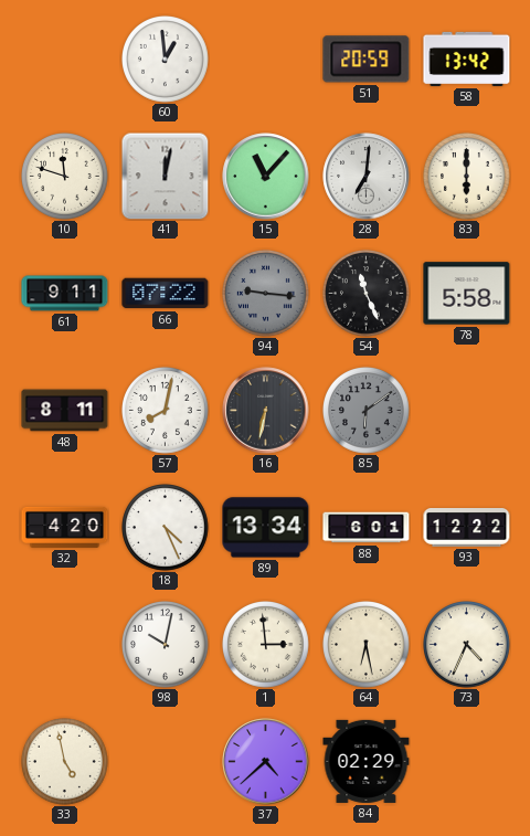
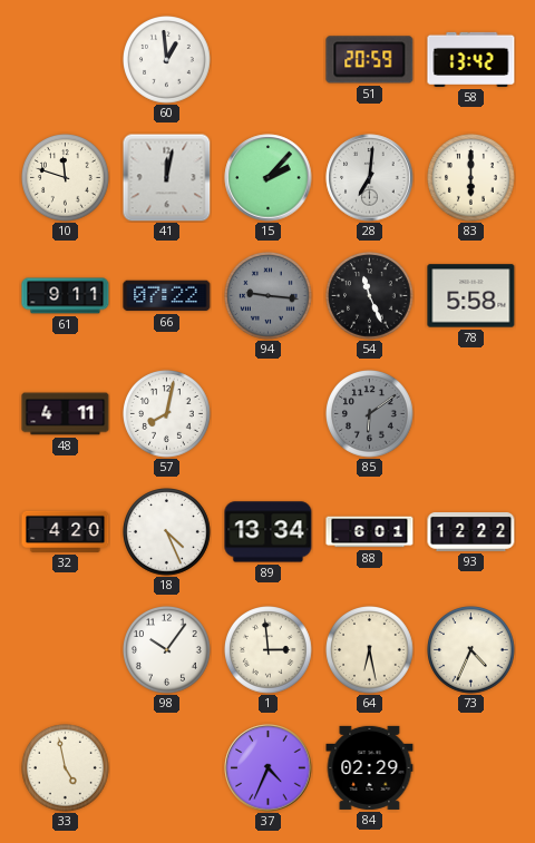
15: 11:07 -> 2:07 (269, 178)
48: 8:11 -> 4:11 (66, 414)
16: 6:32 -> none (266, 411)
98: 10:02 -> 10:06 (167, 650)
37: 4:38 -> 4:34 (269, 768)
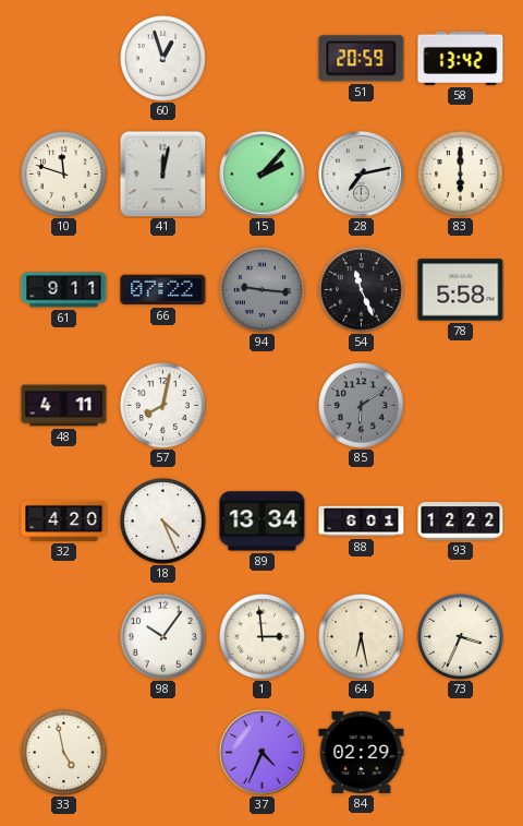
60: 12:59 -> 12:57 (163, 59)
28: 7:01 -> 7:13 (362, 175)
73: 4:34 -> 3:34 (461, 637)
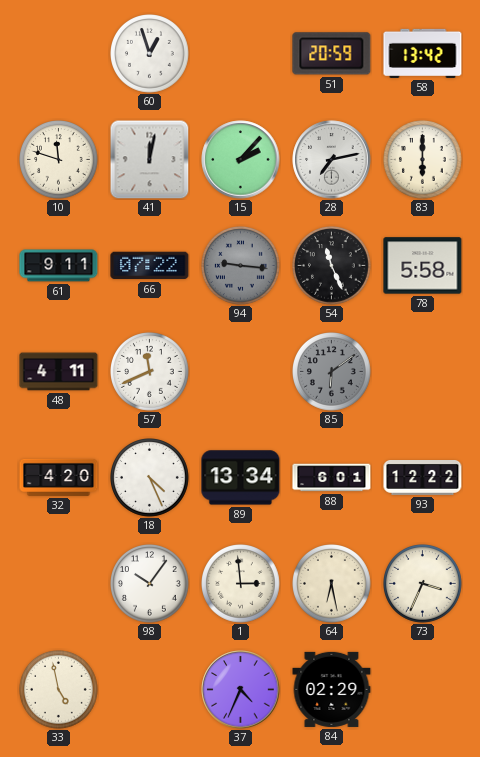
57: 8:02 -> 11:41 (150, 372)
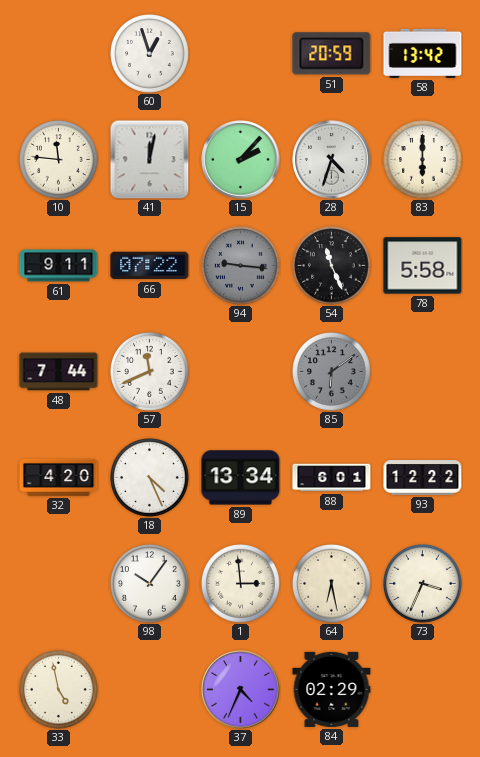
10: 11:48 -> 11:46 (59, 160)
28: 7:13 -> 4:33 (332, 160)
48: 4:11 -> 7:44 (59, 372)
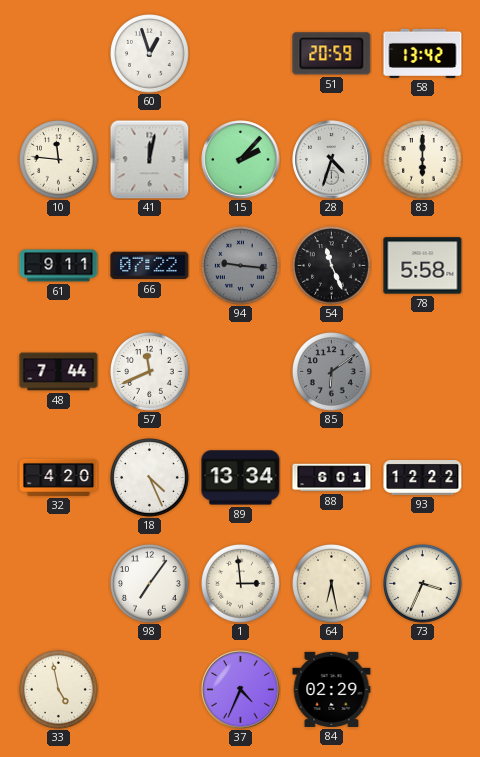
98: 10:06 -> 7:06 (150, 584)
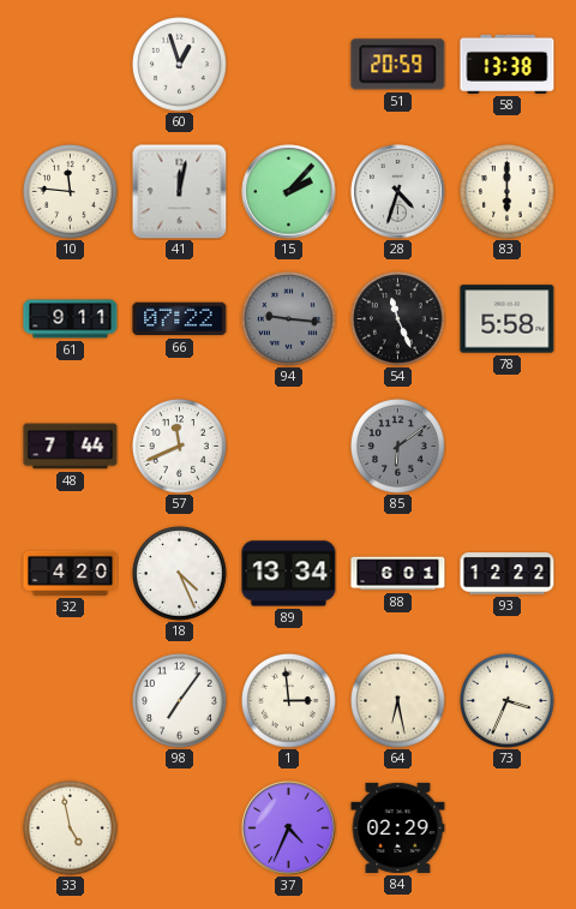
58: 13:42 -> 13:38 (508, 64)
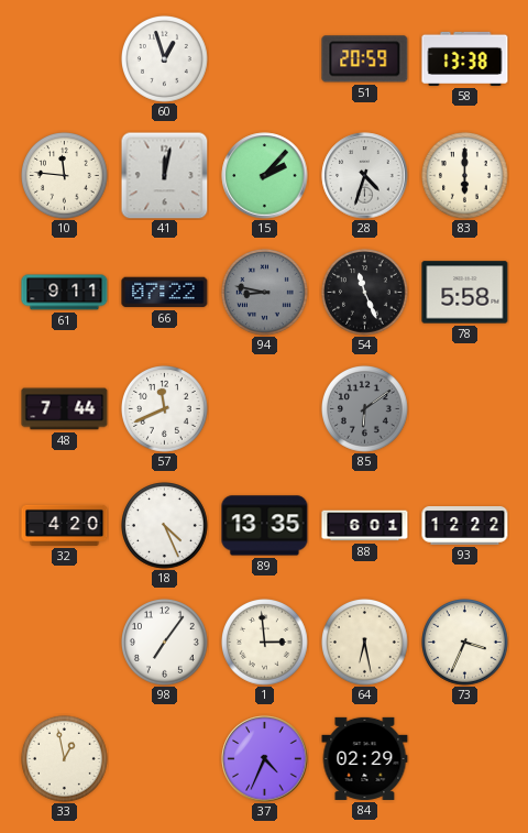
94: 9:16 -> 8:47 (265, 293)
89: 13:34 -> 13:35 (265, 526)
33: 4:58 -> 12:58 (65, 759)
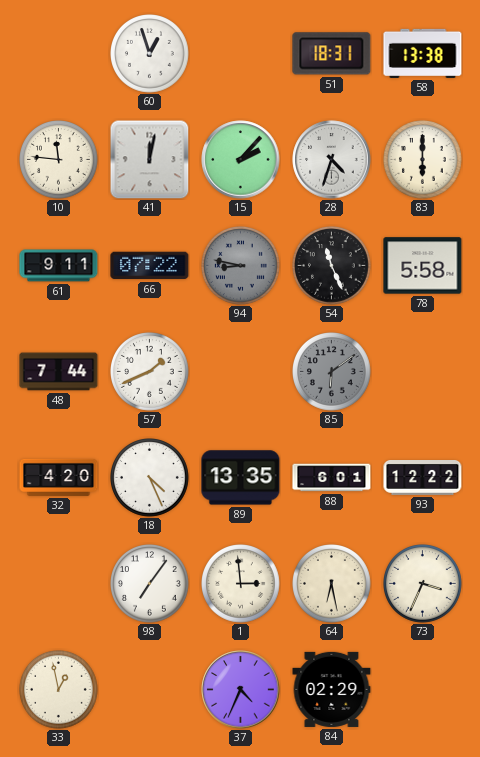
51: 20:59 -> 18:31 (332, 54)
57: 11:41 -> 1:41 (150, 372)
